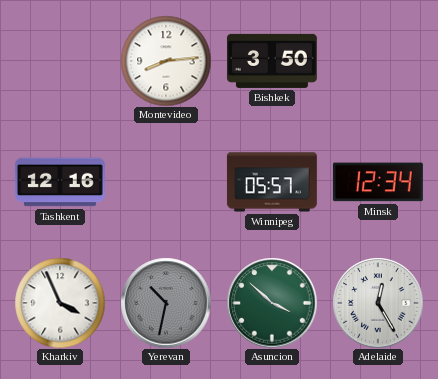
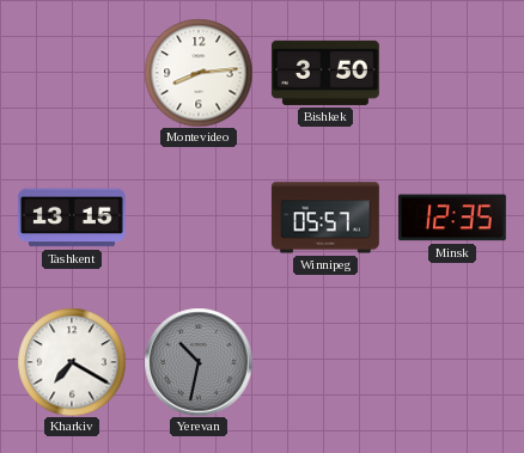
Tashkent: 12:16 -> 13:15 (72, 218)
Minsk: 12:34 -> 12:35 (452, 218)
Kharkiv: 3:56 -> 7:20 (72, 362)
Asuncion: 3:52 -> none (272, 303)
Adelaide: 12:25 -> none (378, 303)
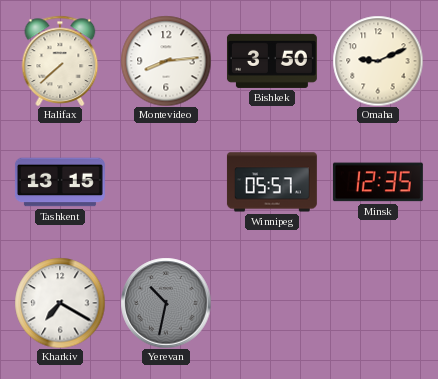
Halifax: none -> 7:38 (60, 61)
Omaha: none -> 9:11 (378, 61)
